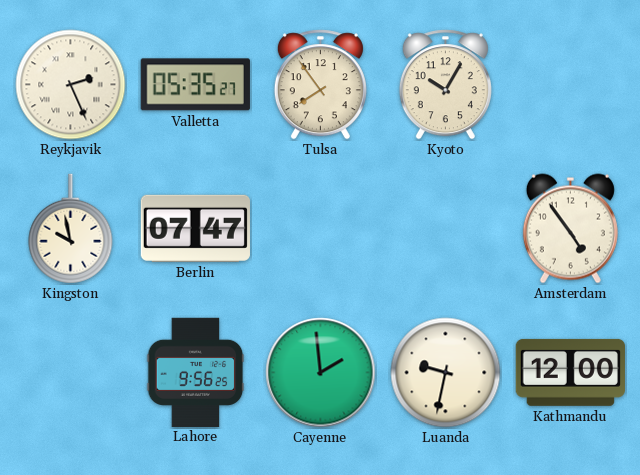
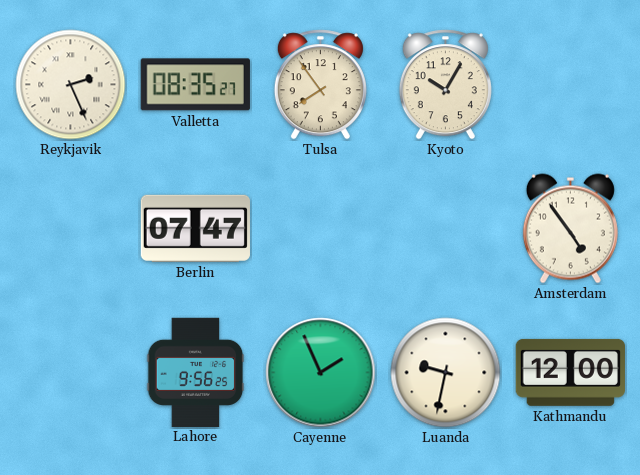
Valletta: 05:35 -> 08:35 (195, 85)
Kingston: 9:58 -> none (71, 229)
Cayenne: 1:59 -> 1:56 (321, 373)
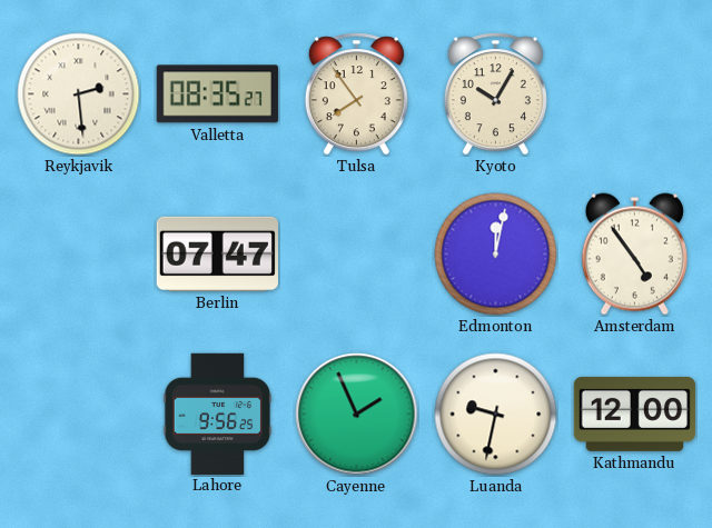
Reykjavik: 2:26 -> 2:29 (79, 94)
Edmonton: none -> 12:02 (496, 255)
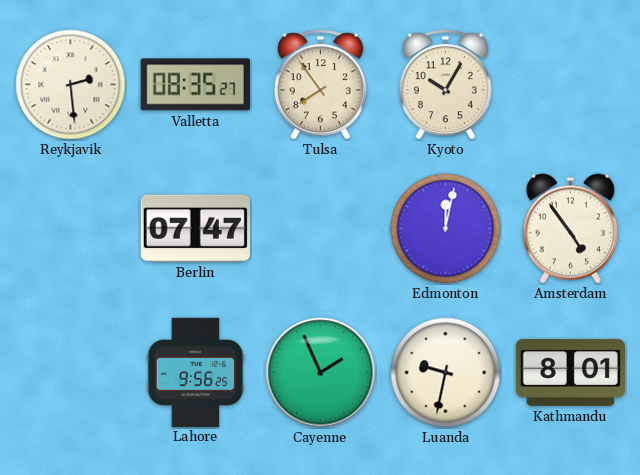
Kathmandu: 12:00 -> 8:01 (570, 372)
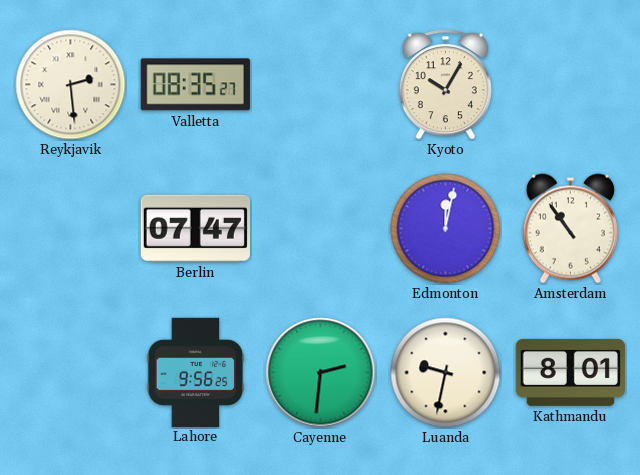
Tulsa: 7:54 -> none (320, 85)
Amsterdam: 4:54 -> 10:54 (570, 229)
Cayenne: 1:56 -> 2:31 (321, 373)
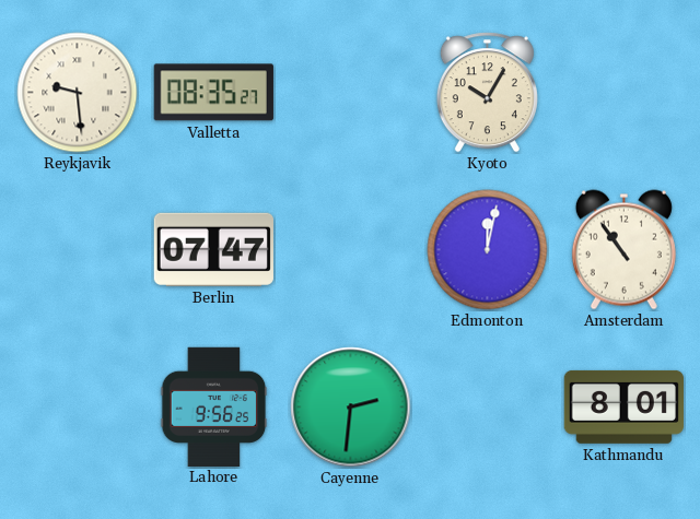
Reykjavik: 2:29 -> 9:29 (78, 93)
Luanda: 9:32 -> none (446, 373)
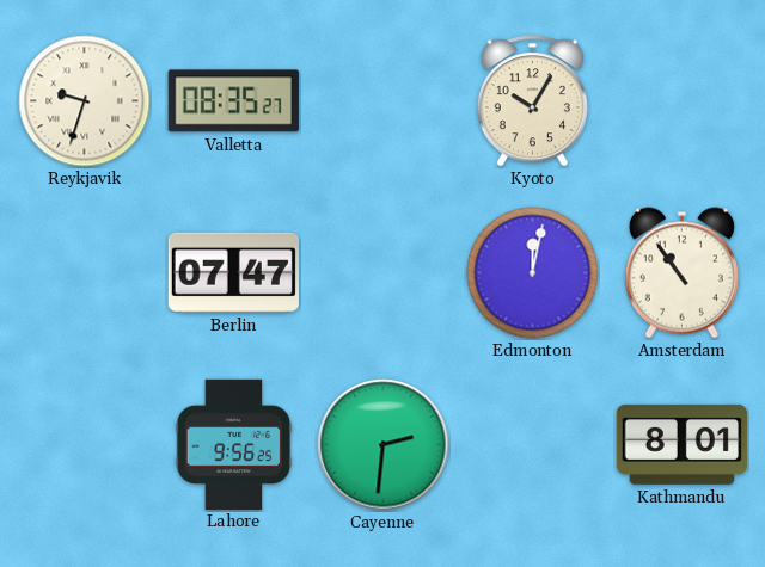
Reykjavik: 9:29 -> 9:33 (85, 101)
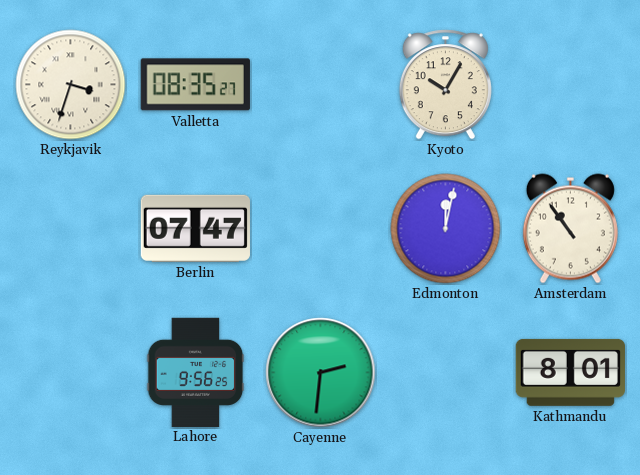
Reykjavik: 9:33 -> 3:33 (71, 85)
